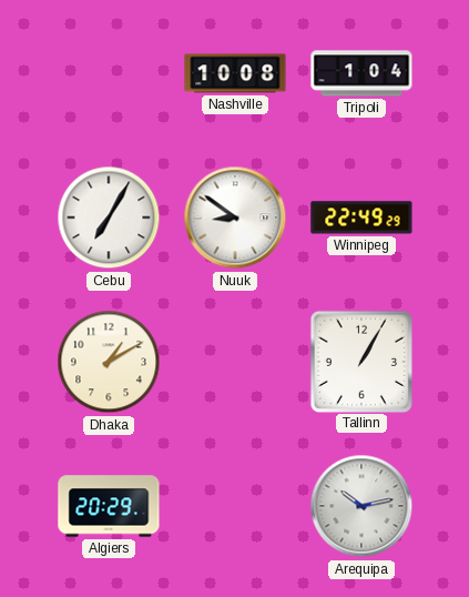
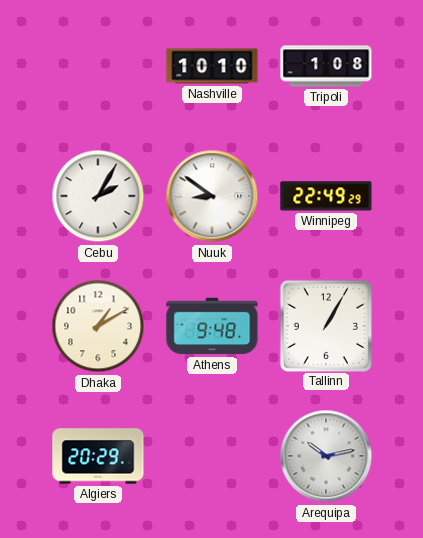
Nashville: 10:08 -> 10:10 (212, 66)
Tripoli: 1:04 -> 1:08 (326, 66)
Cebu: 7:05 -> 2:05 (98, 196)
Athens: none -> 9:48 (212, 326)
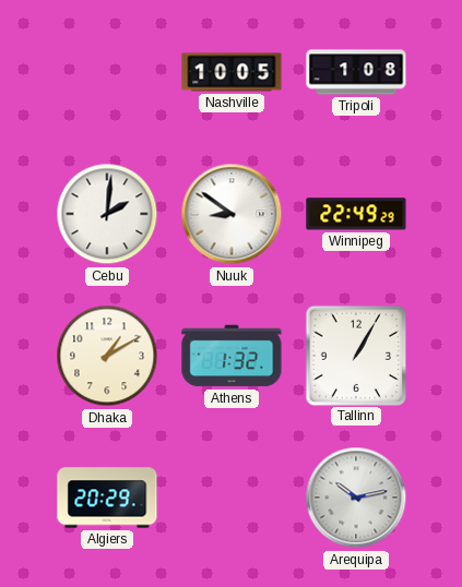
Nashville: 10:10 -> 10:05 (232, 72)
Cebu: 2:05 -> 2:01 (107, 214)
Athens: 9:48 -> 1:32 (232, 356)
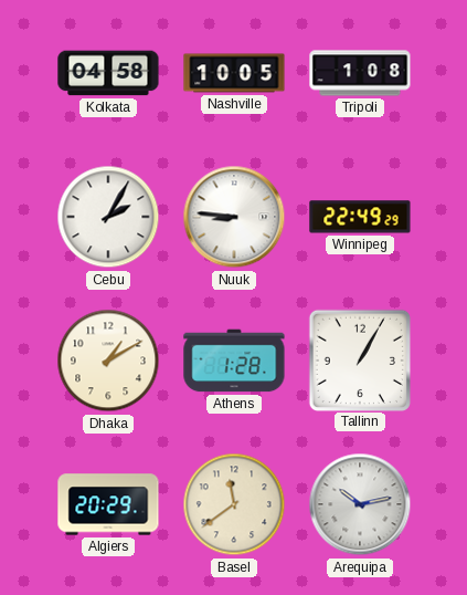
Kolkata: none -> 04:58 (108, 73)
Cebu: 2:01 -> 2:05 (108, 217)
Nuuk: 8:51 -> 8:46 (234, 217)
Athens: 1:32 -> 1:28 (234, 361)
Basel: none -> 11:39 (234, 504)
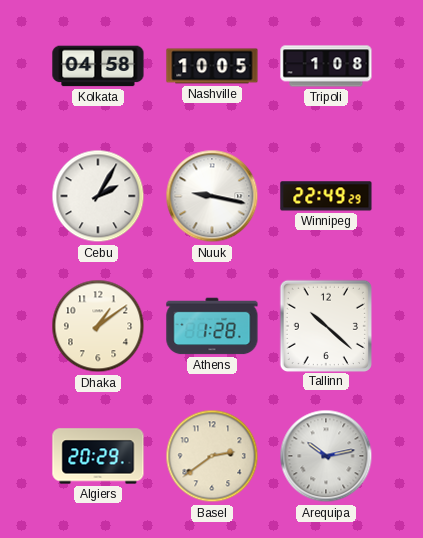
Nuuk: 8:46 -> 9:17 (212, 196)
Dhaka: 1:10 -> 1:09 (98, 326)
Tallinn: 1:05 -> 10:22 (325, 325)
Basel: 11:39 -> 2:39 (212, 456)
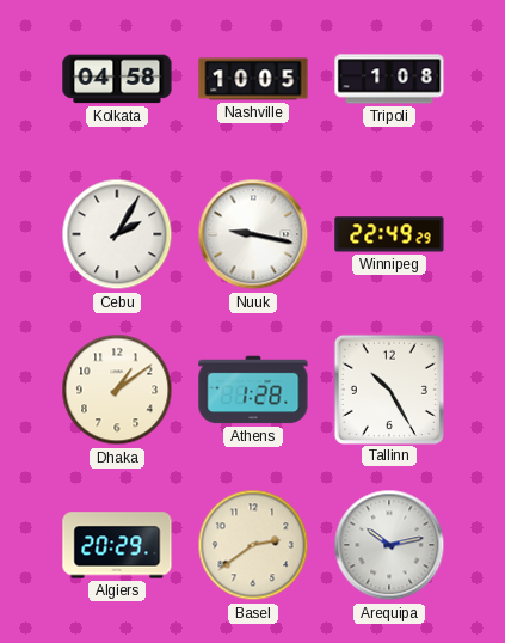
Tallinn: 10:22 -> 10:25 (388, 388)
